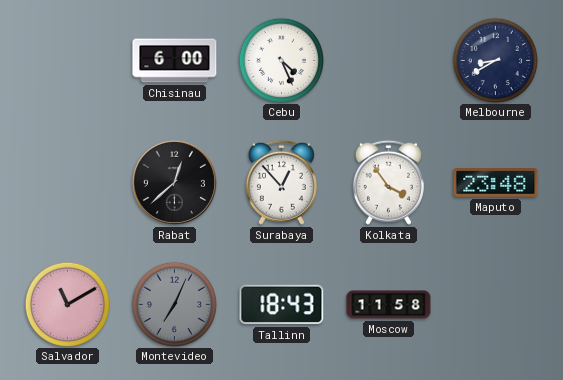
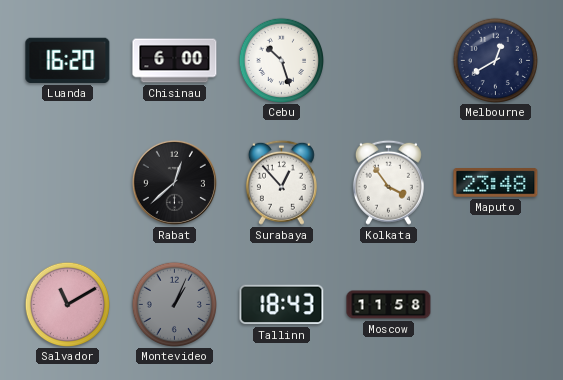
Luanda: none -> 16:20 (68, 60)
Cebu: 4:26 -> 10:27 (281, 60)
Melbourne: 8:40 -> 12:40 (495, 60)
Montevideo: 7:04 -> 1:04 (174, 304)
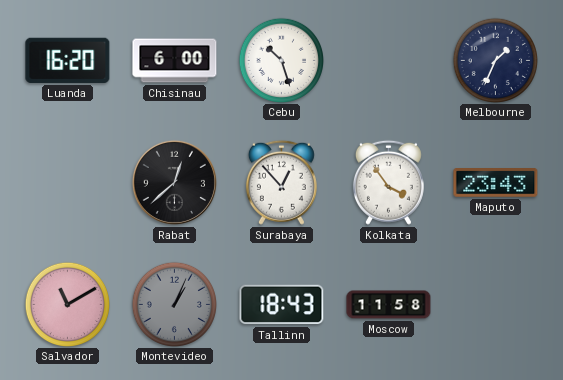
Melbourne: 12:40 -> 1:34 (495, 60)
Maputo: 23:48 -> 23:43 (496, 183)
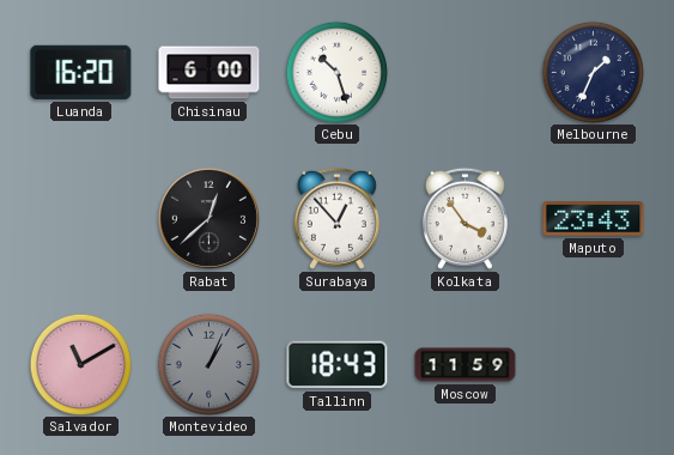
Moscow: 11:58 -> 11:59 (466, 365)
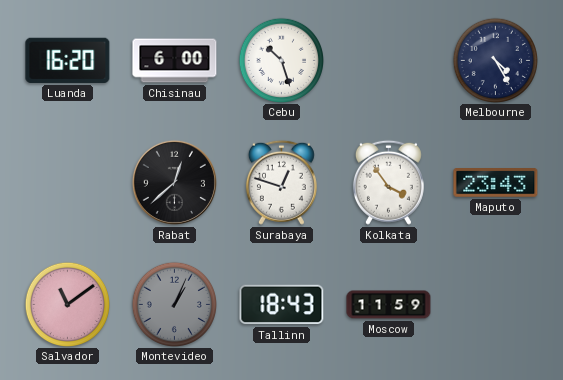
Melbourne: 1:34 -> 4:25 (495, 60)
Surabaya: 12:53 -> 12:48 (281, 182)
Salvador: 11:10 -> 11:09 (67, 304)
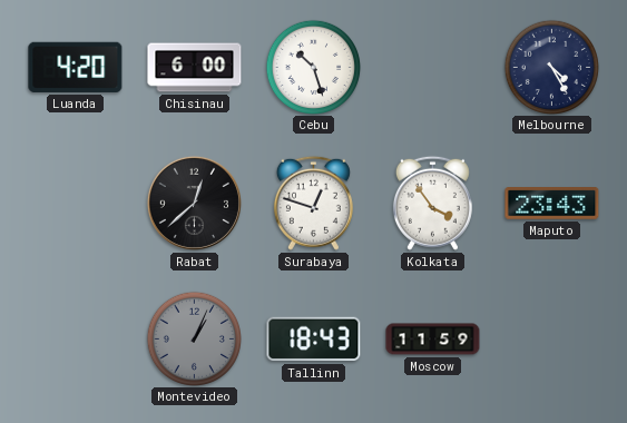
Luanda: 16:20 -> 4:20 (76, 67)
Salvador: 11:09 -> none (67, 304)
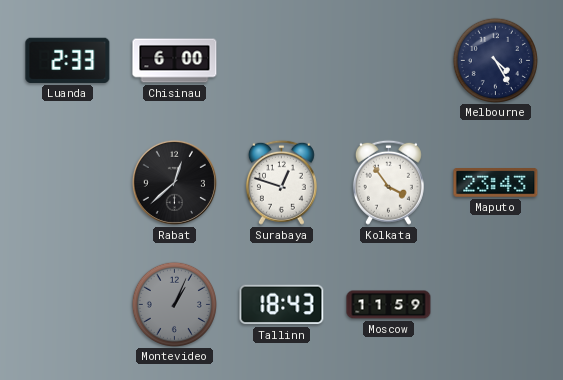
Luanda: 4:20 -> 2:33 (68, 60)
Cebu: 10:27 -> none (313, 67)
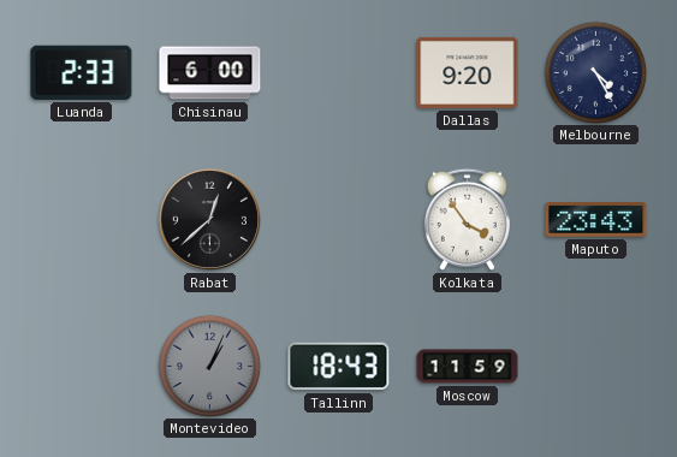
Dallas: none -> 9:20 (468, 72)
Surabaya: 12:48 -> none (281, 182)
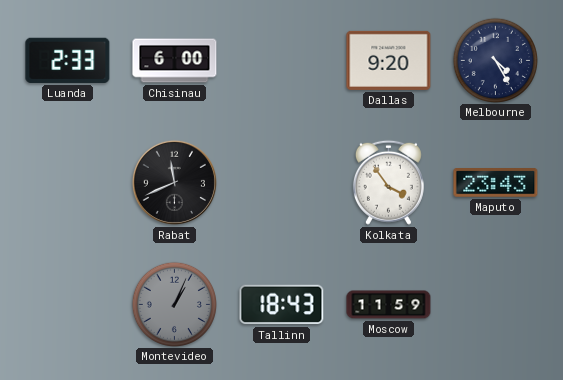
Rabat: 12:38 -> 11:41 (174, 182)
